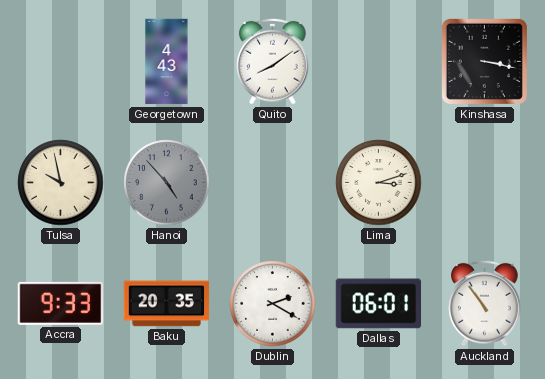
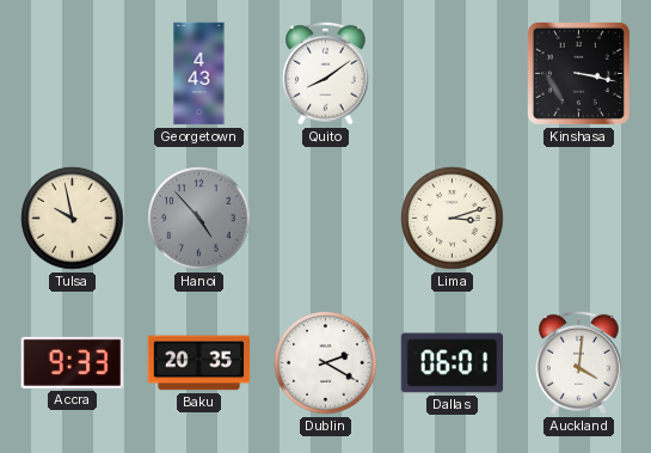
Auckland: 10:54 -> 4:01 (579, 362)
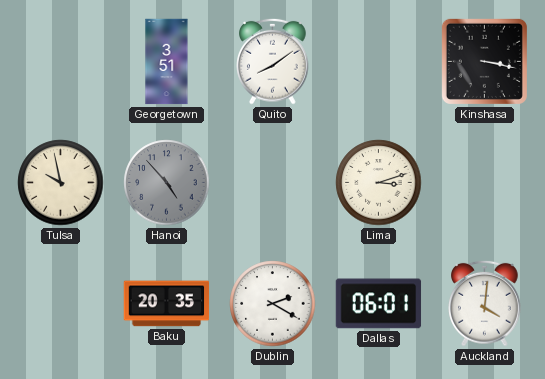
Georgetown: 4:43 -> 3:51 (167, 62)
Accra: 9:33 -> none (73, 362)
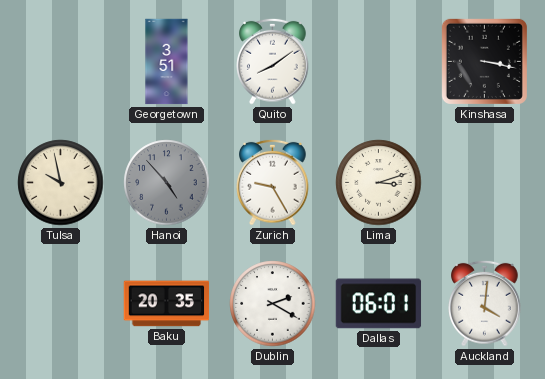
Zurich: none -> 9:25 (273, 182)
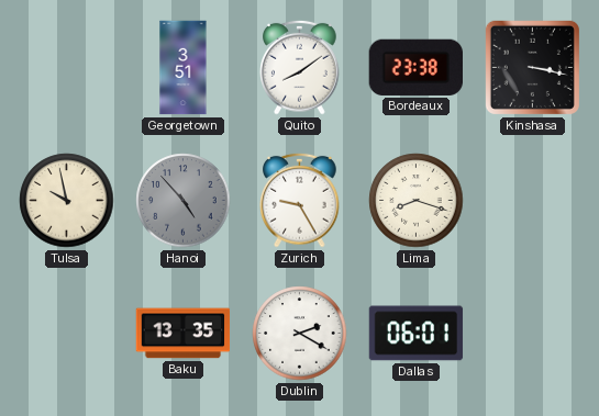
Bordeaux: none -> 23:38 (415, 67)
Lima: 3:12 -> 8:18 (417, 201)
Baku: 20:35 -> 13:35 (184, 334)
Auckland: 4:01 -> none (485, 303)
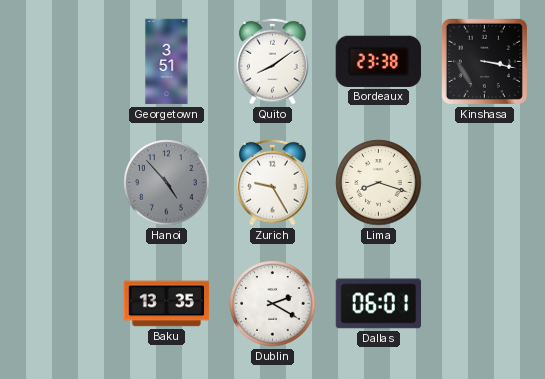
Tulsa: 9:58 -> none (67, 201)
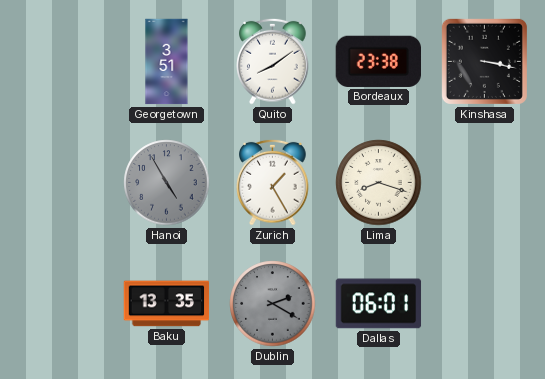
Hanoi: 4:53 -> 4:55 (167, 183)
Zurich: 9:25 -> 1:25 (273, 182)
Dublin dial: white -> grey (273, 304)
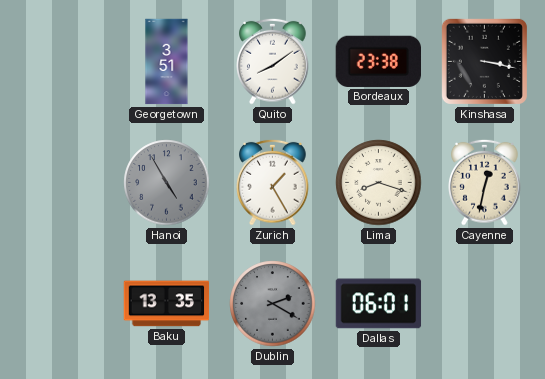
Cayenne: none -> 12:32 (485, 182)
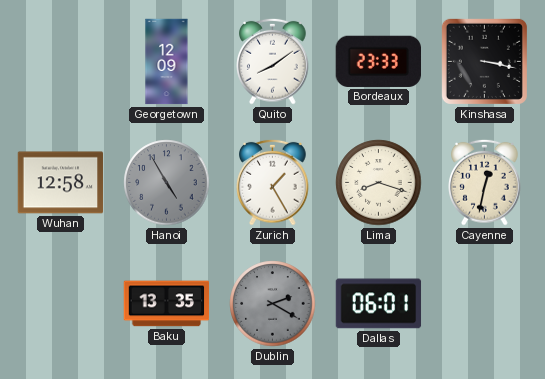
Georgetown: 3:51 -> 12:09 (167, 62)
Bordeaux: 23:38 -> 23:33 (378, 61)
Wuhan: none -> 12:58 (61, 183)
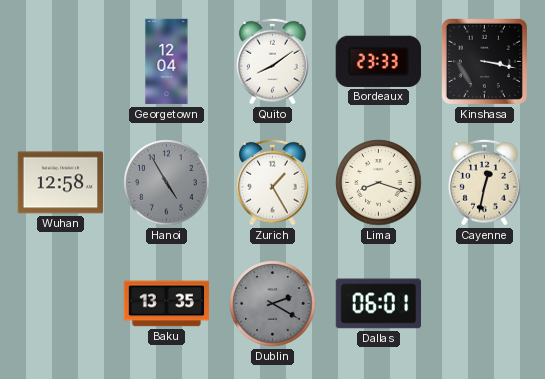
Georgetown: 12:09 -> 12:04 (167, 62)
